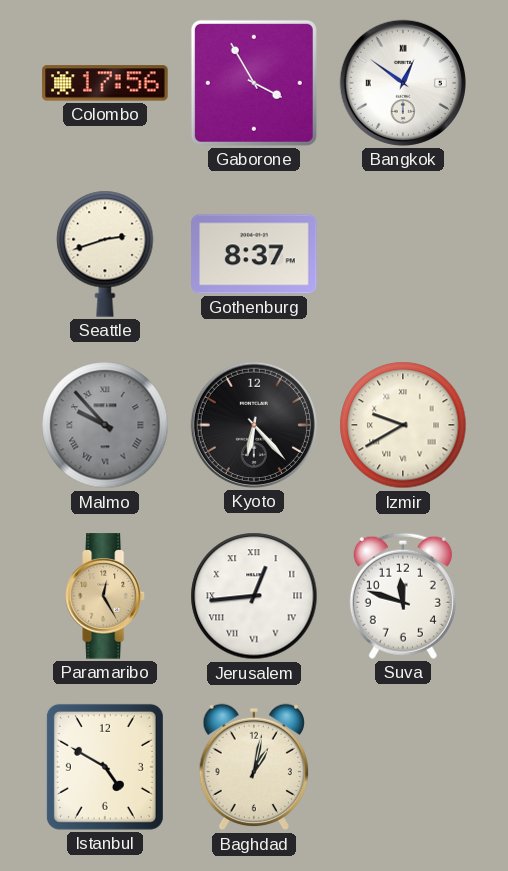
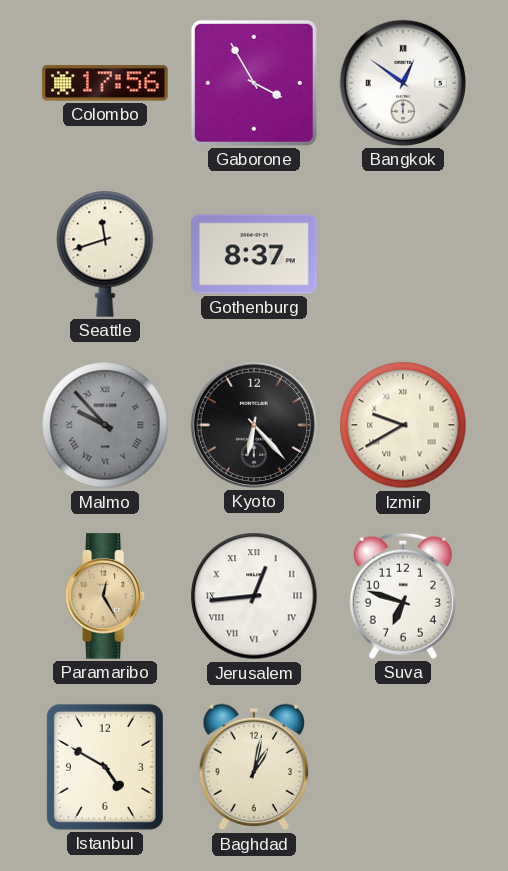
Seattle: 2:42 -> 11:42 (105, 254)
Suva: 11:48 -> 6:48 (403, 596)
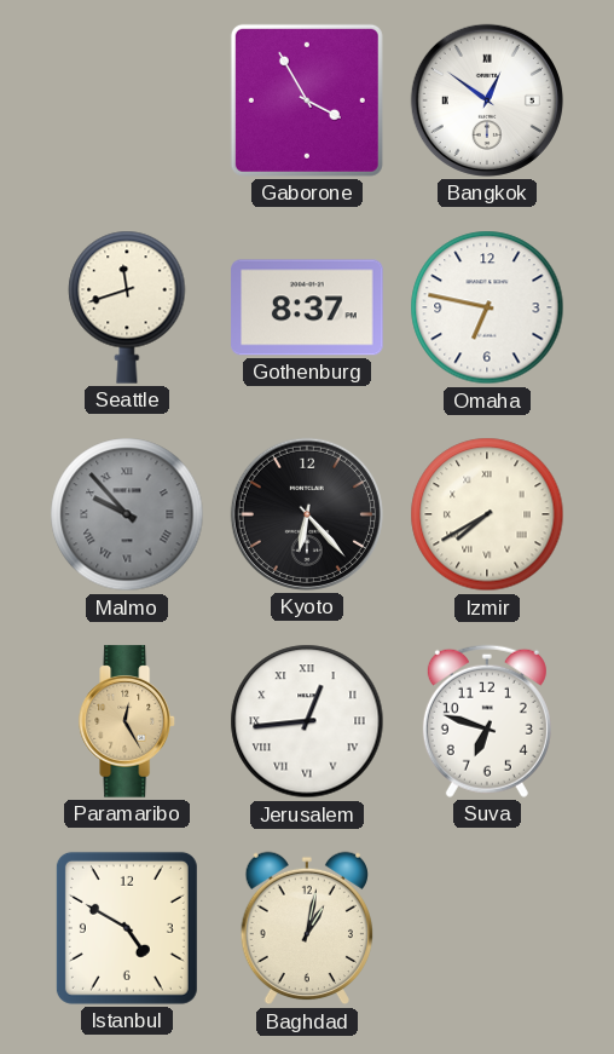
Colombo: 17:56 -> none (105, 83)
Omaha: none -> 6:47 (487, 307)
Izmir: 9:40 -> 7:40 (487, 514)
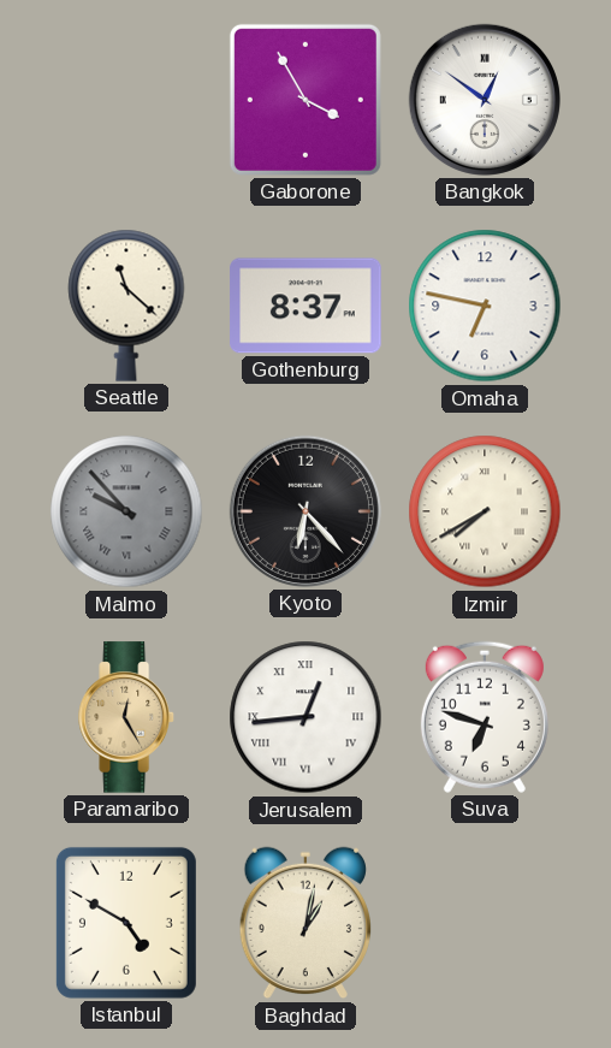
Seattle: 11:42 -> 11:22 (126, 306)
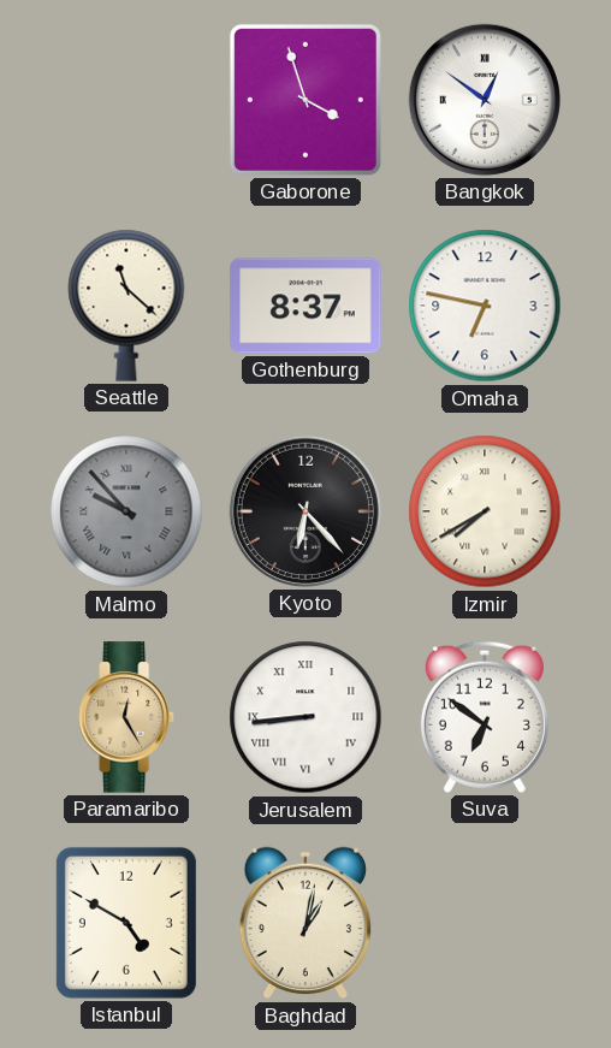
Gaborone: 3:55 -> 3:57 (305, 100)
Jerusalem: 12:44 -> 8:44 (305, 717)
Suva: 6:48 -> 6:51 (485, 717)
